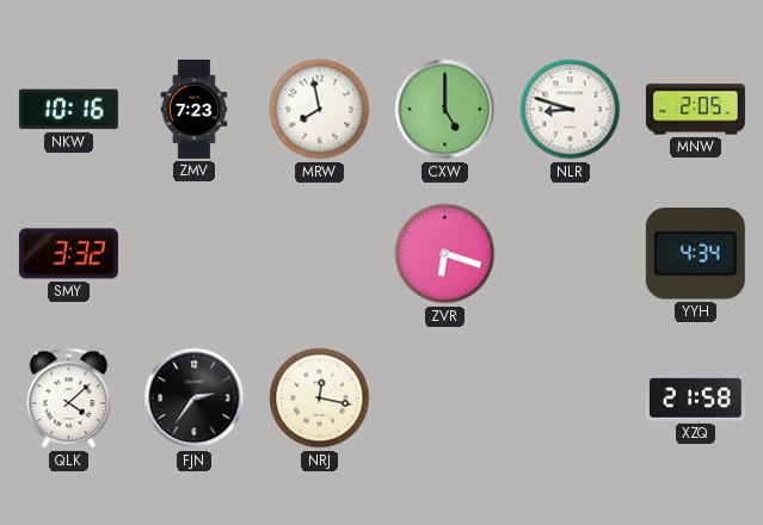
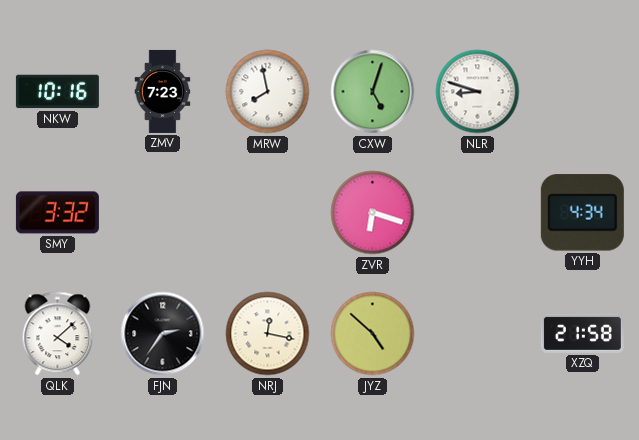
CXW: 5:00 -> 5:03 (373, 92)
MNW: 2:05 -> none (695, 110)
JYZ: none -> 4:52 (373, 334)
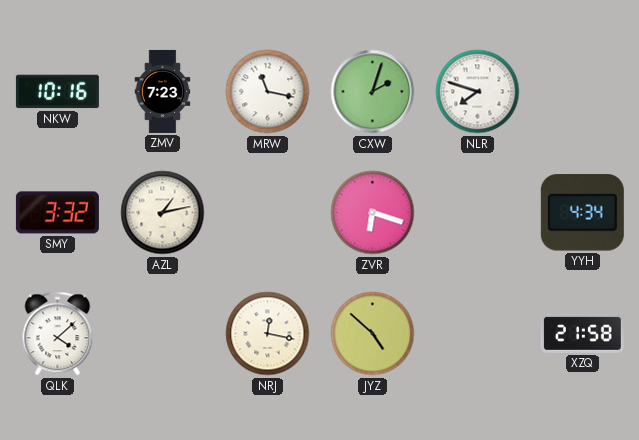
MRW: 7:58 -> 11:17 (268, 92)
CXW: 5:03 -> 2:03 (373, 92)
NLR: 8:48 -> 7:48 (478, 92)
AZL: none -> 1:13 (163, 213)
FJN: 2:36 -> none (163, 334)
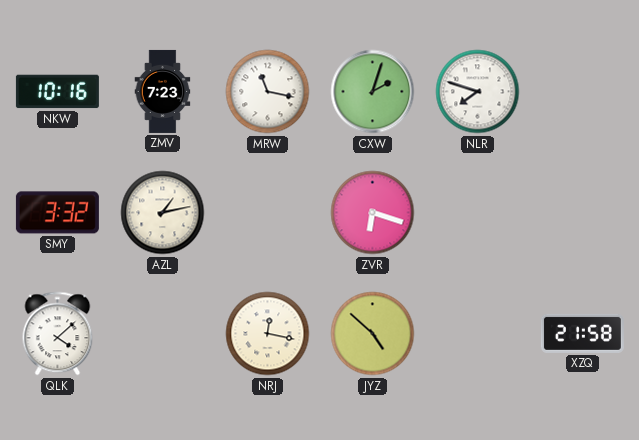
YYH: 4:34 -> none (582, 213)
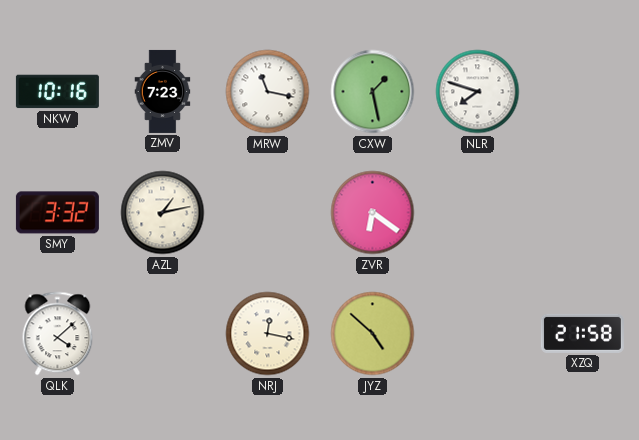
CXW: 2:03 -> 1:28 (373, 92)
ZVR: 6:18 -> 6:21 (373, 213)
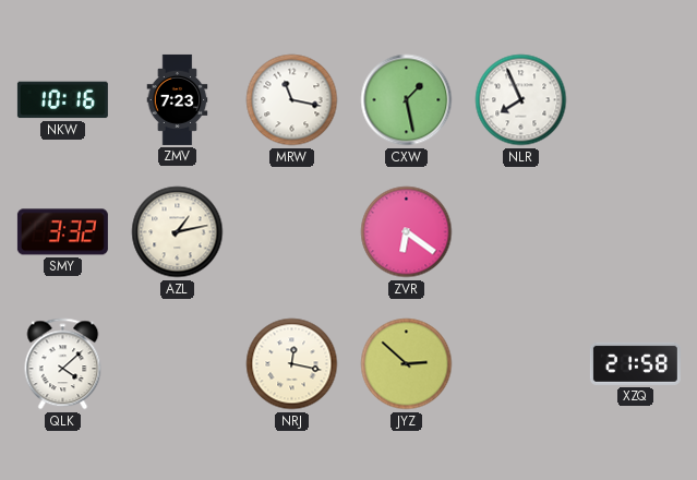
NLR: 7:48 -> 7:56 (521, 100)
JYZ: 4:52 -> 2:52 (407, 364)
